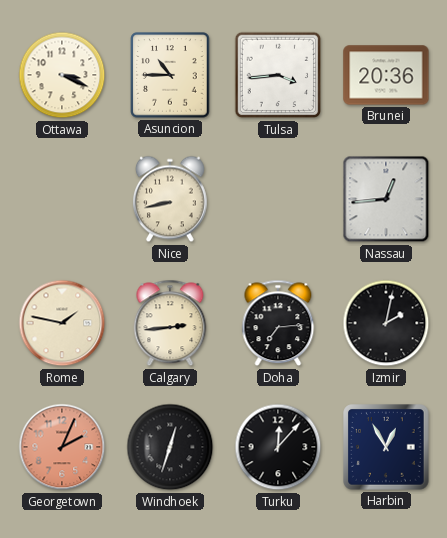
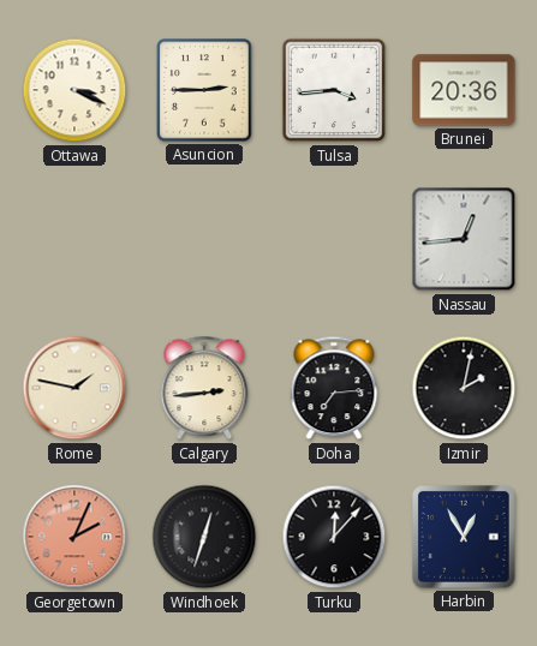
Asuncion: 10:45 -> 2:45 (204, 90)
Nice: 8:43 -> none (170, 199)
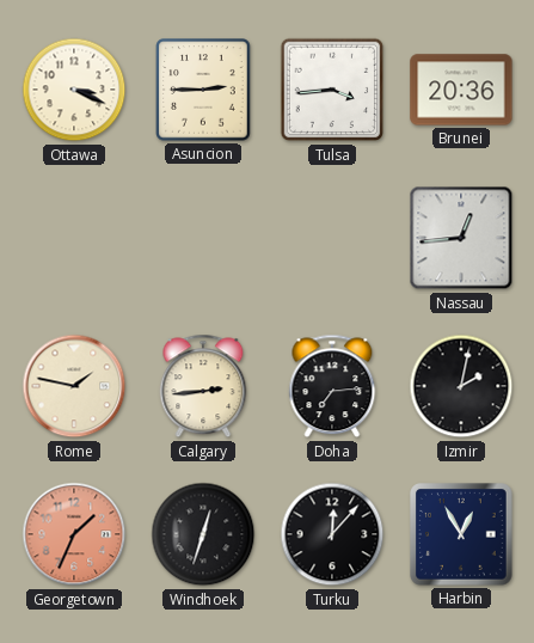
Georgetown: 2:04 -> 1:34 (74, 534)
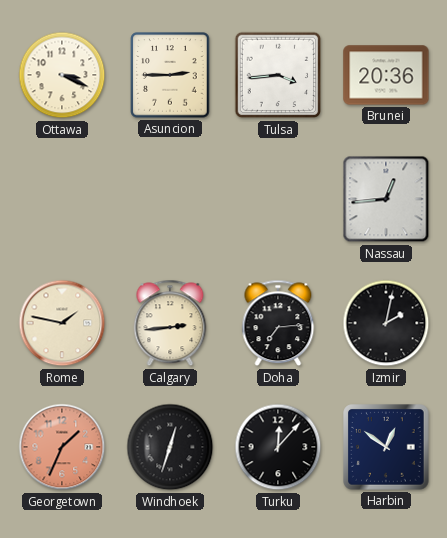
Harbin: 12:55 -> 12:51 (386, 447)
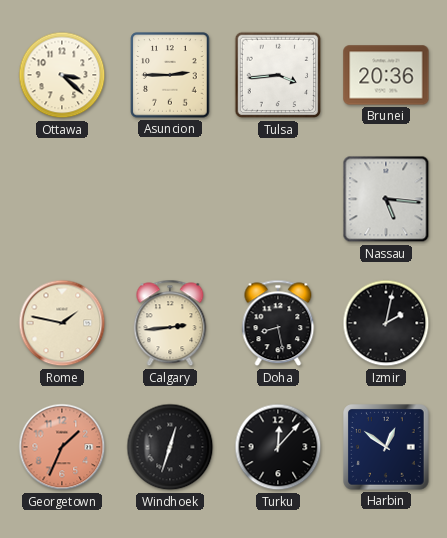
Ottawa: 3:19 -> 3:22 (62, 75)
Nassau: 12:44 -> 5:16 (386, 199)
Doha: 7:14 -> 8:28 (278, 323)
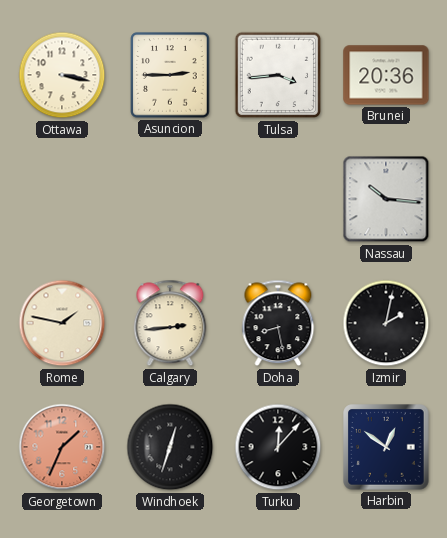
Ottawa: 3:22 -> 3:17 (62, 75)
Nassau: 5:16 -> 10:16 (386, 199)
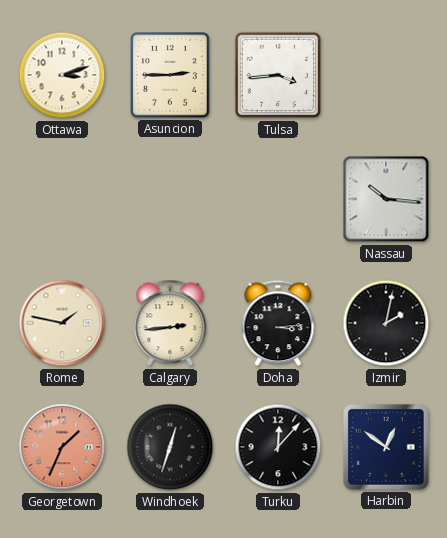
Ottawa: 3:17 -> 3:12 (62, 75)
Brunei: 20:36 -> none (386, 75)
Doha: 8:28 -> 3:14 (278, 323)
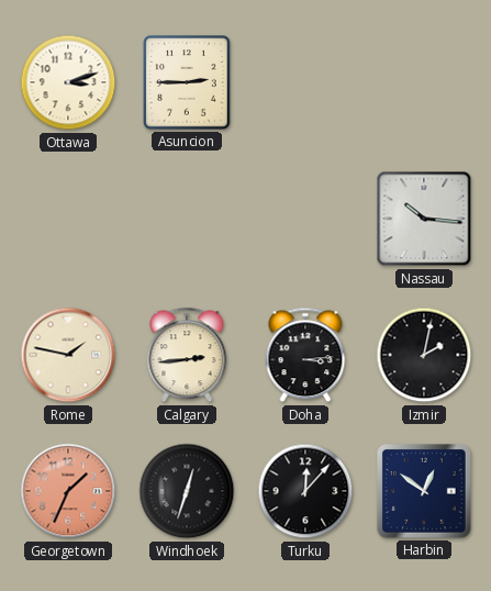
Tulsa: 3:44 -> none (278, 75)
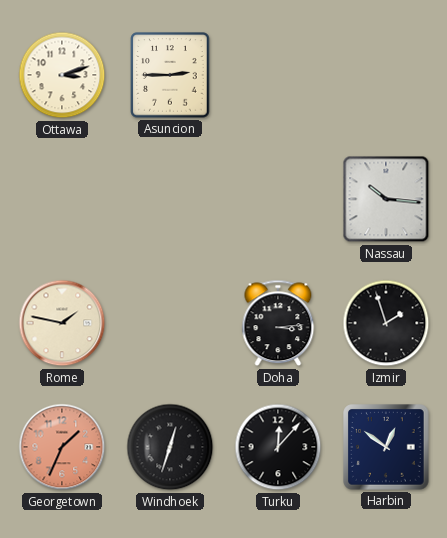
Calgary: 2:44 -> none (187, 355)
Izmir: 2:02 -> 1:57 (386, 323)
